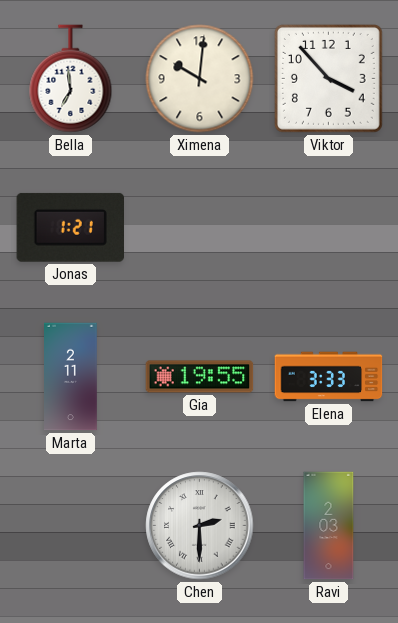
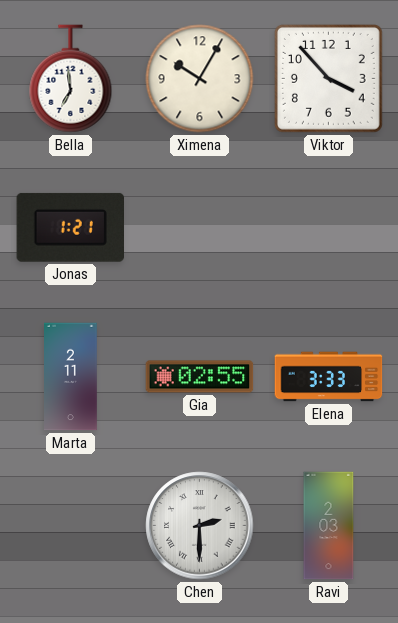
Ximena: 10:01 -> 10:05 (200, 79)
Gia: 19:55 -> 02:55 (200, 377)
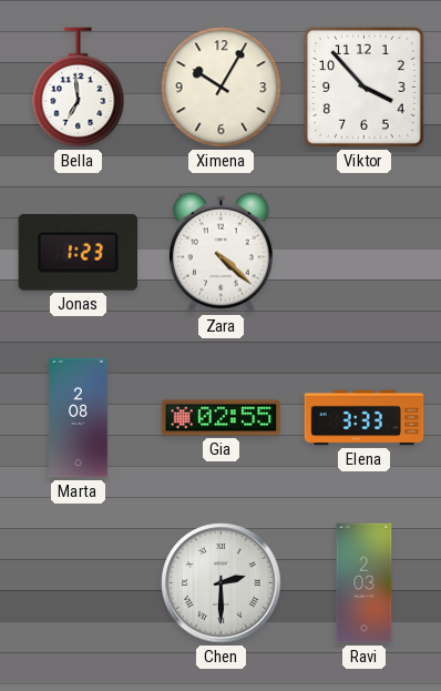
Jonas: 1:21 -> 1:23 (78, 252)
Zara: none -> 4:22 (222, 252)
Marta: 2:11 -> 2:08 (79, 418)
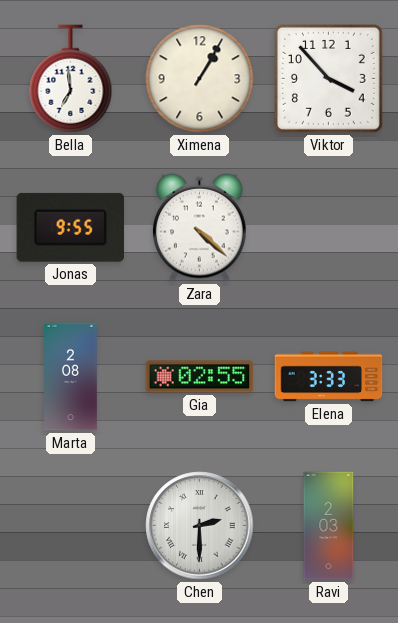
Ximena: 10:05 -> 1:05 (200, 79)
Jonas: 1:23 -> 9:55 (70, 227)
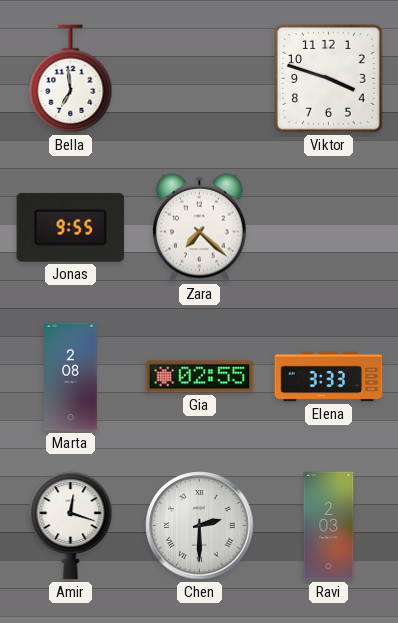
Ximena: 1:05 -> none (200, 79)
Viktor: 3:53 -> 3:48 (328, 78)
Zara: 4:22 -> 7:22 (200, 227)
Amir: none -> 12:18 (71, 526)
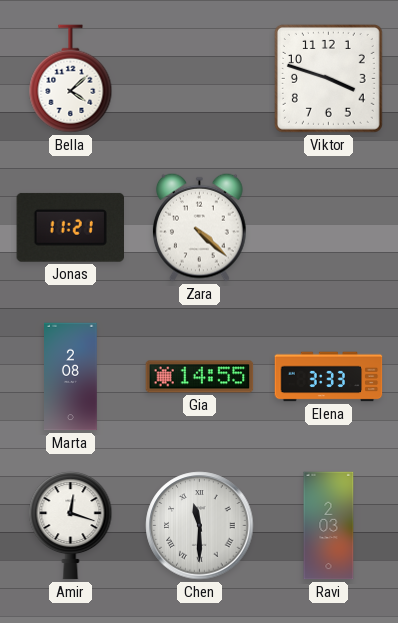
Bella: 6:59 -> 4:08 (71, 79)
Jonas: 9:55 -> 11:21 (70, 227)
Zara: 7:22 -> 4:22 (200, 227)
Gia: 02:55 -> 14:55 (200, 377)
Chen: 2:30 -> 11:30 (200, 526)
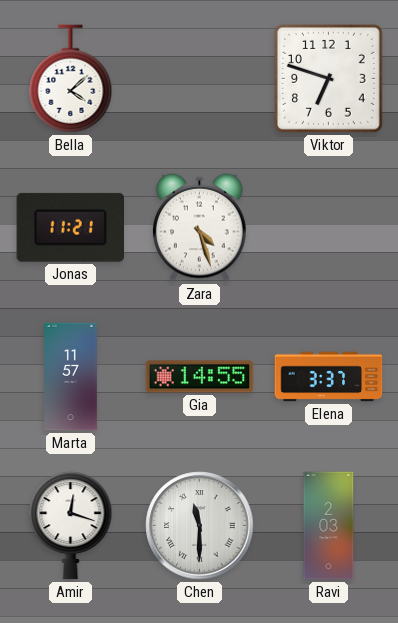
Viktor: 3:48 -> 6:48 (328, 78)
Zara: 4:22 -> 4:27 (200, 227)
Marta: 2:08 -> 11:57 (71, 377)
Elena: 3:33 -> 3:37 (329, 377)
